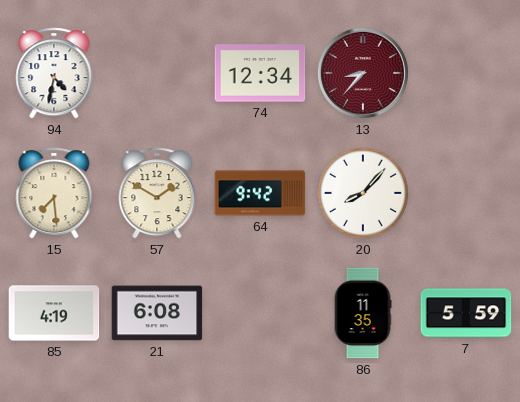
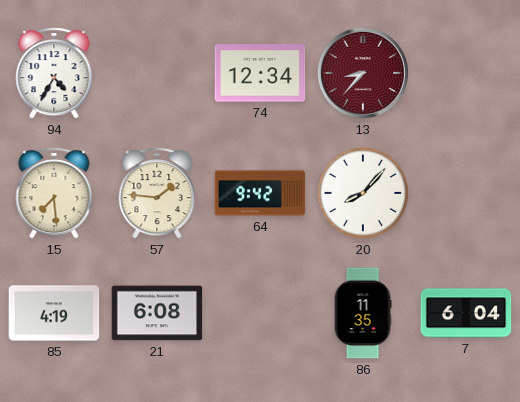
94: 4:32 -> 4:35 (54, 73)
57: 1:50 -> 1:46 (157, 193)
7: 5:59 -> 6:04 (466, 313)
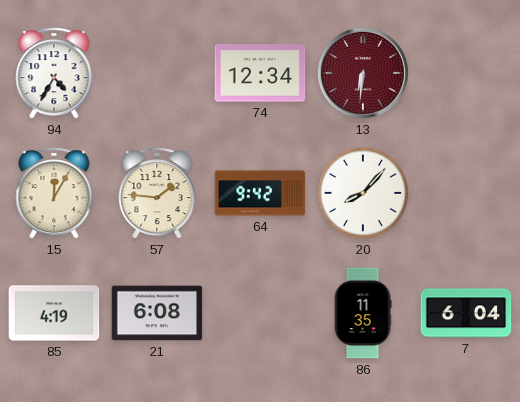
13: 8:37 -> 6:31 (363, 73)
15: 7:29 -> 12:05 (54, 193)
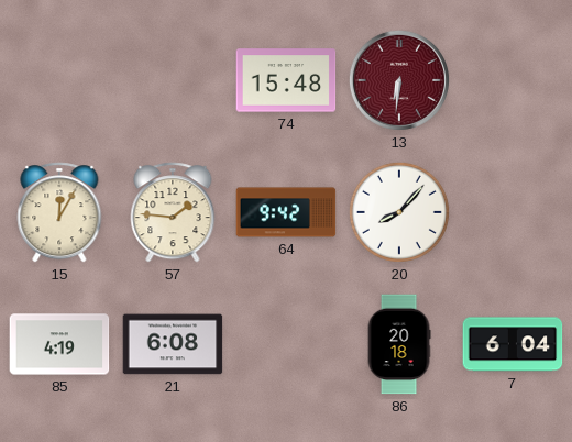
94: 4:35 -> none (54, 73)
74: 12:34 -> 15:48 (286, 80)
86: 11:35 -> 20:18 (399, 344)
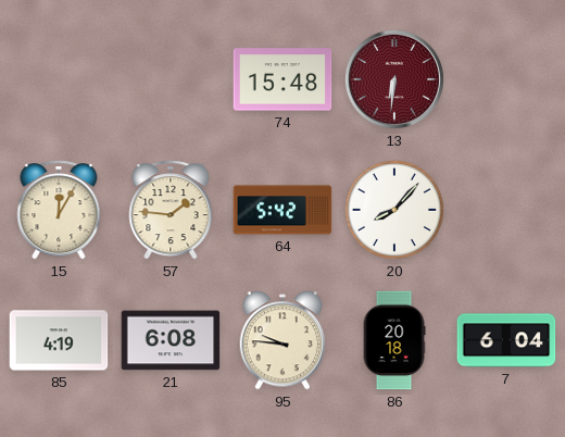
64: 9:42 -> 5:42 (282, 210)
95: none -> 9:46 (281, 340)
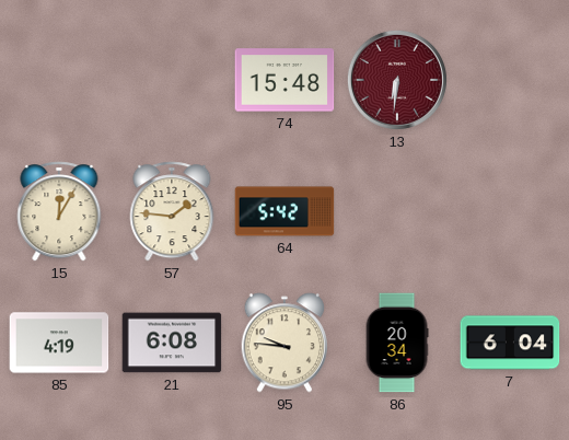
20: 8:07 -> none (394, 210)
86: 20:18 -> 20:34 (397, 343)
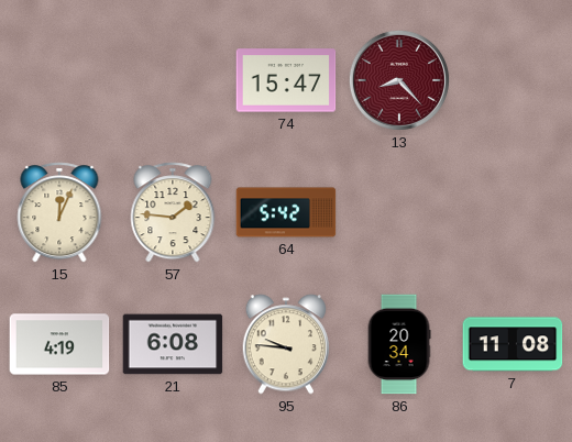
74: 15:48 -> 15:47 (286, 80)
13: 6:31 -> 8:23 (399, 80)
15: 12:05 -> 12:04 (59, 212)
7: 6:04 -> 11:08 (513, 344)
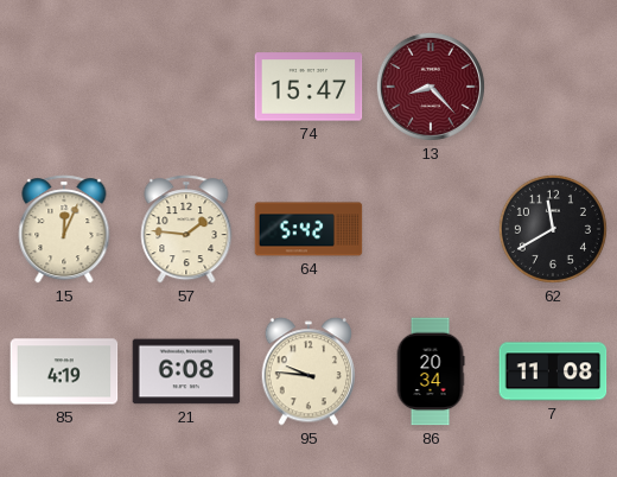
62: none -> 11:40 (553, 229)
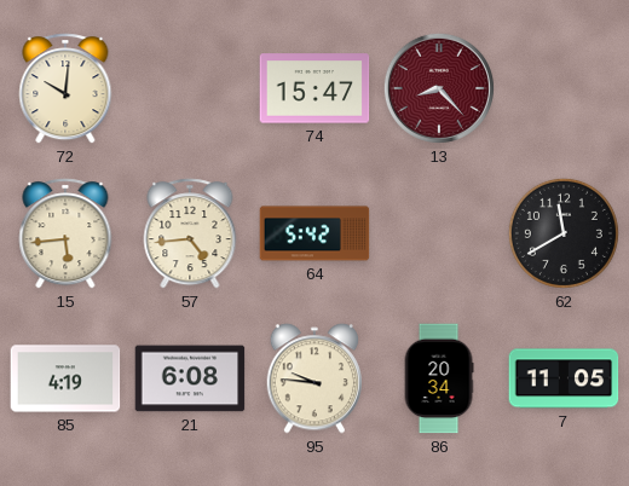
72: none -> 10:01 (65, 88)
15: 12:04 -> 5:44 (65, 233)
57: 1:46 -> 4:44 (190, 233)
7: 11:08 -> 11:05 (564, 378)
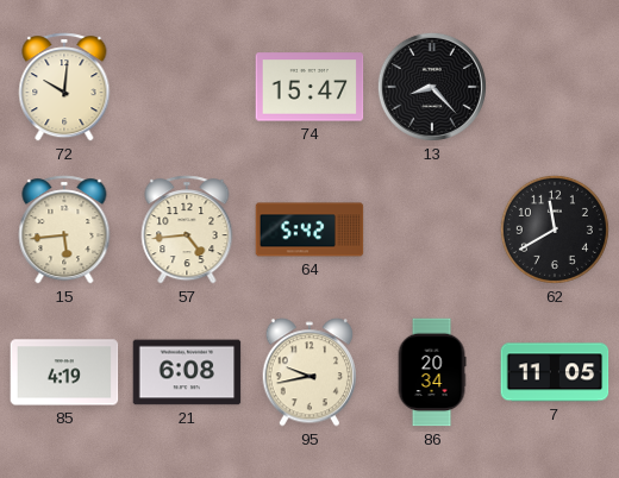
13 dial: burgundy -> black (432, 87)
95: 9:46 -> 9:43 (308, 372)
